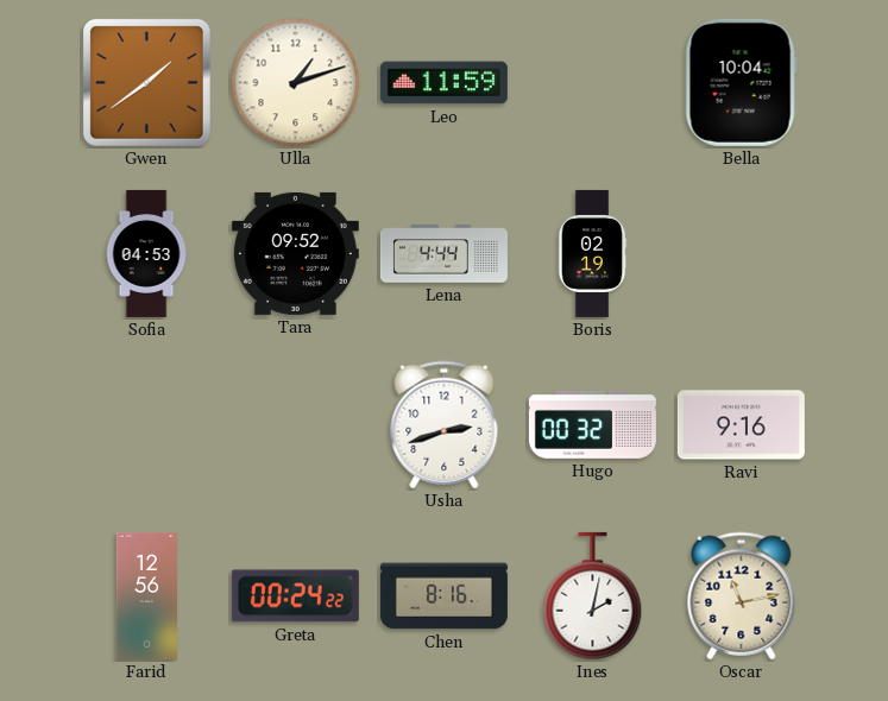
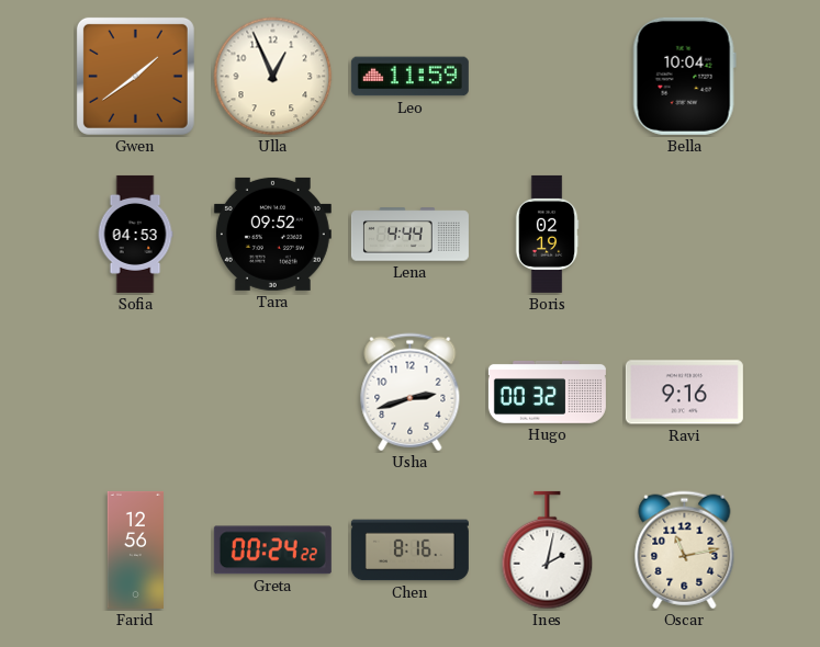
Ulla: 1:12 -> 12:56 (273, 77)
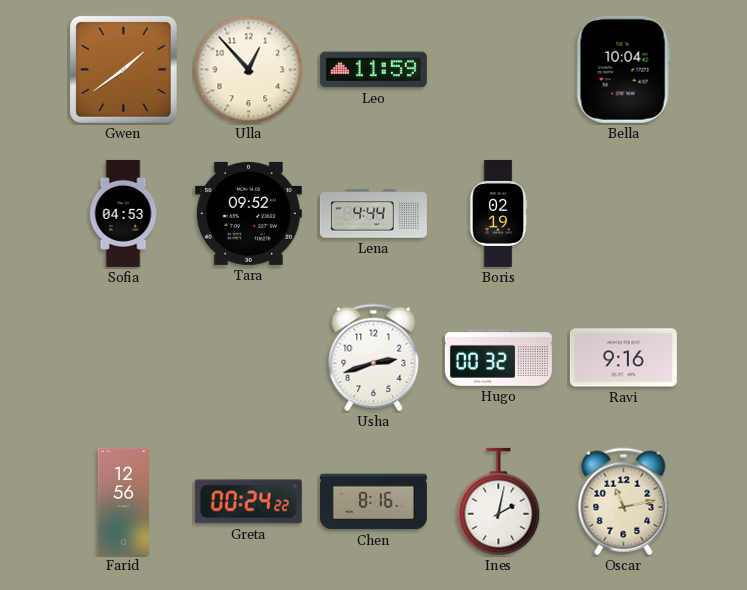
Ulla: 12:56 -> 12:53 (249, 70)
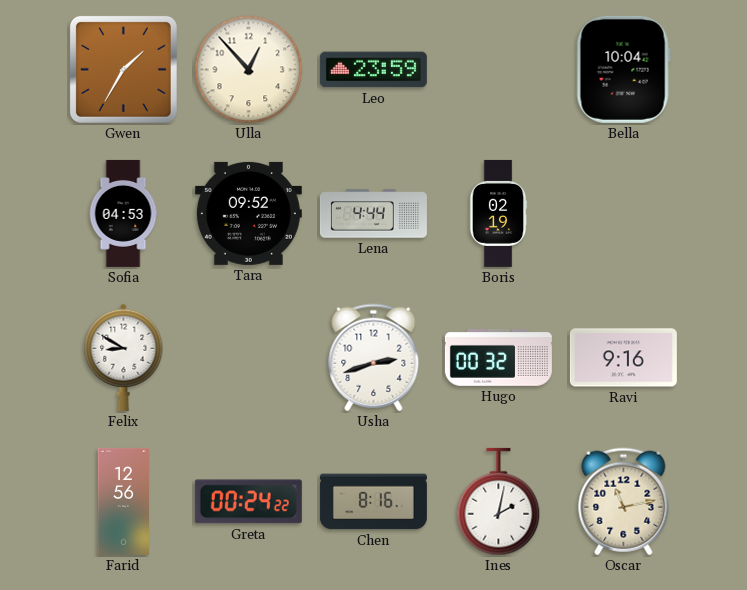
Gwen: 1:39 -> 1:35 (123, 69)
Leo: 11:59 -> 23:59 (373, 70)
Felix: none -> 8:50 (124, 357)
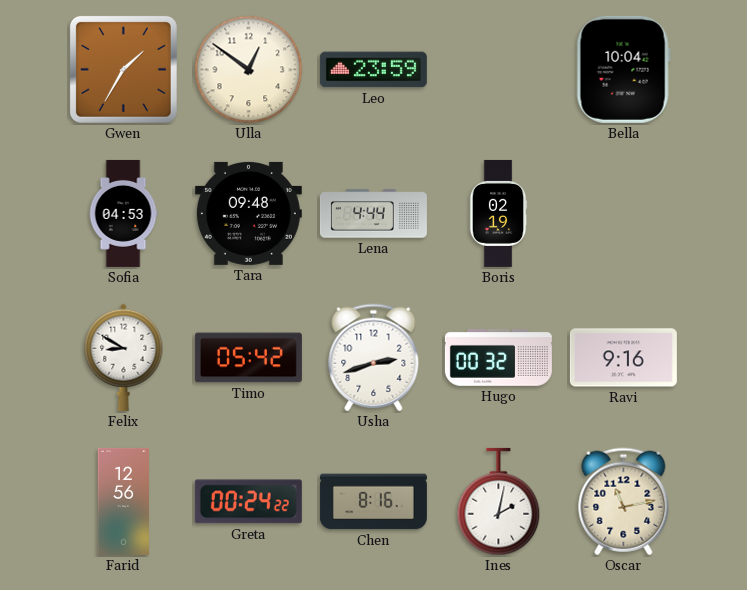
Ulla: 12:53 -> 12:51 (249, 70)
Tara: 09:52 -> 09:48 (248, 213)
Timo: none -> 05:42 (248, 358)
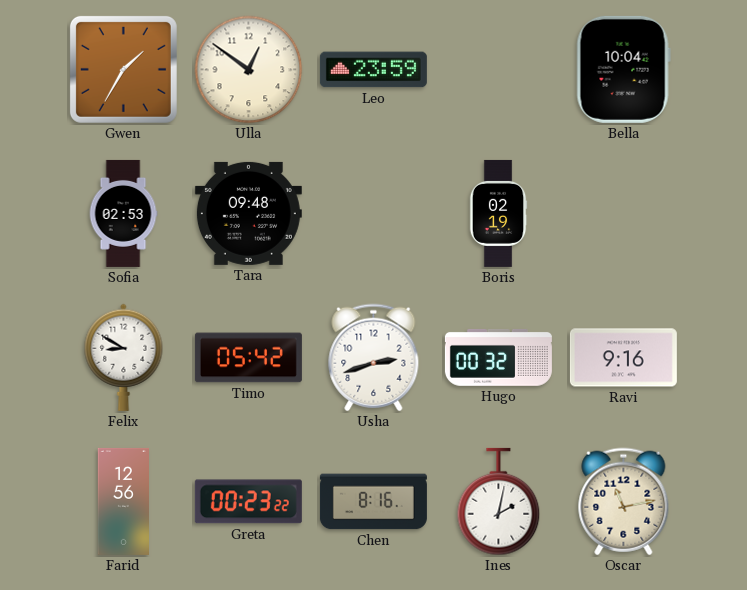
Sofia: 04:53 -> 02:53 (123, 213)
Lena: 4:44 -> none (373, 214)
Greta: 00:24 -> 00:23 (248, 502)
